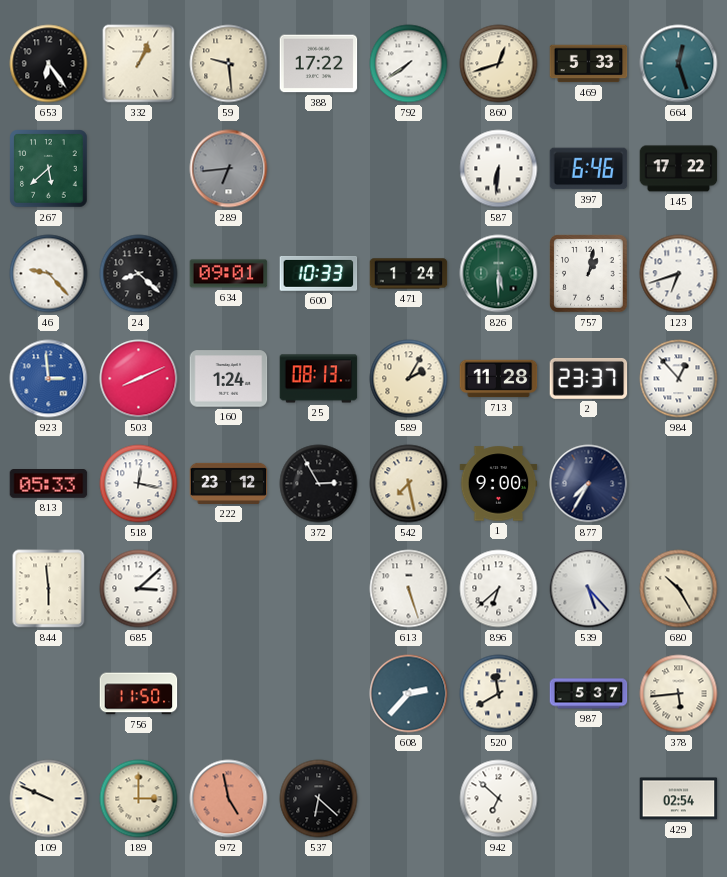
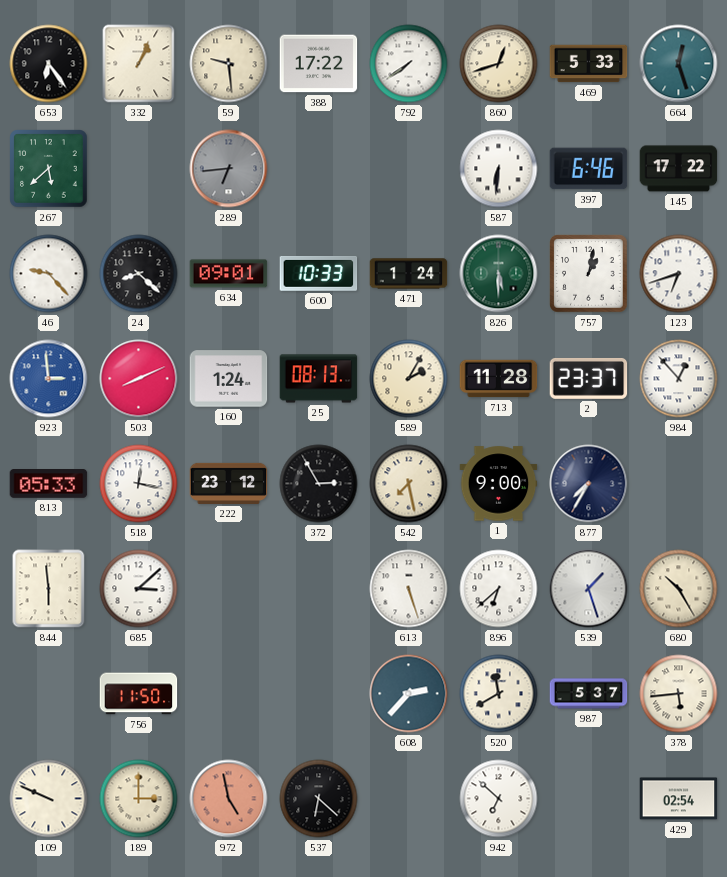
539: 5:23 -> 1:27 (589, 589)
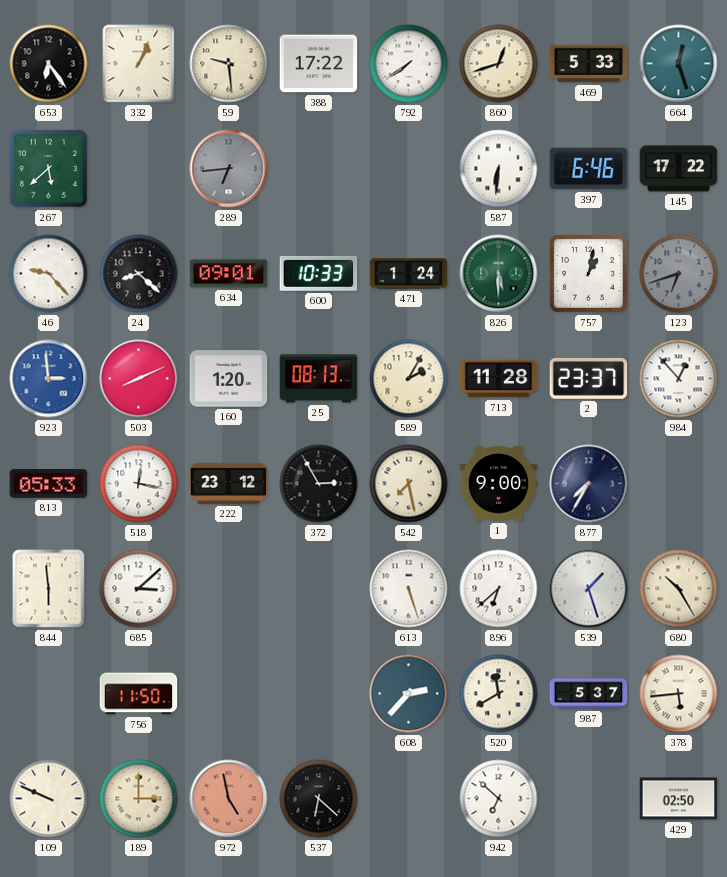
123 dial: white -> grey (679, 274)
160: 1:24 -> 1:20 (229, 379)
429: 02:54 -> 02:50 (679, 799)
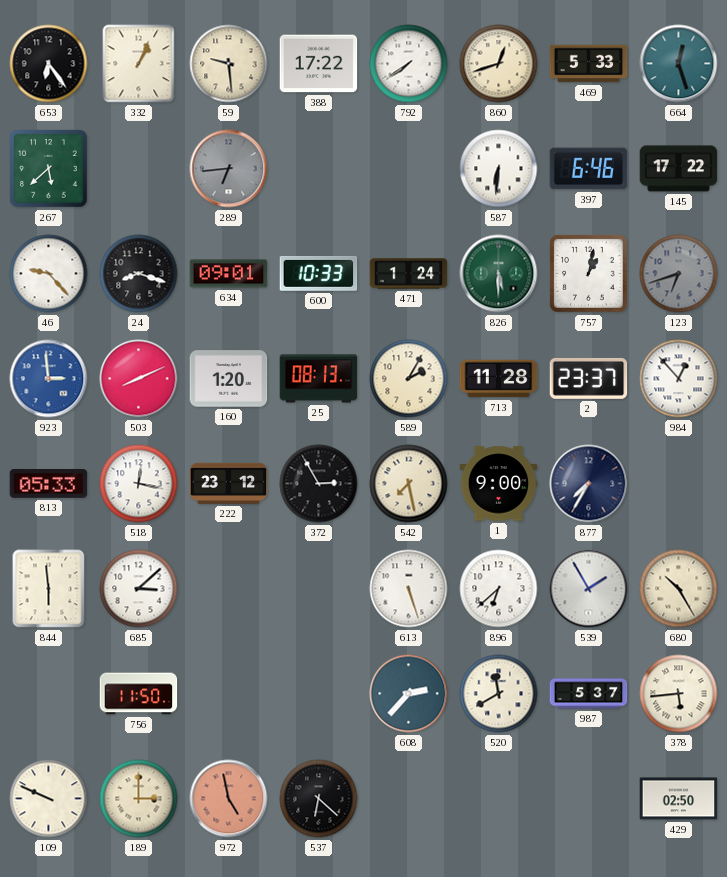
24: 8:22 -> 8:18 (139, 274)
539: 1:27 -> 1:55 (589, 589)
942: 6:52 -> none (499, 799)
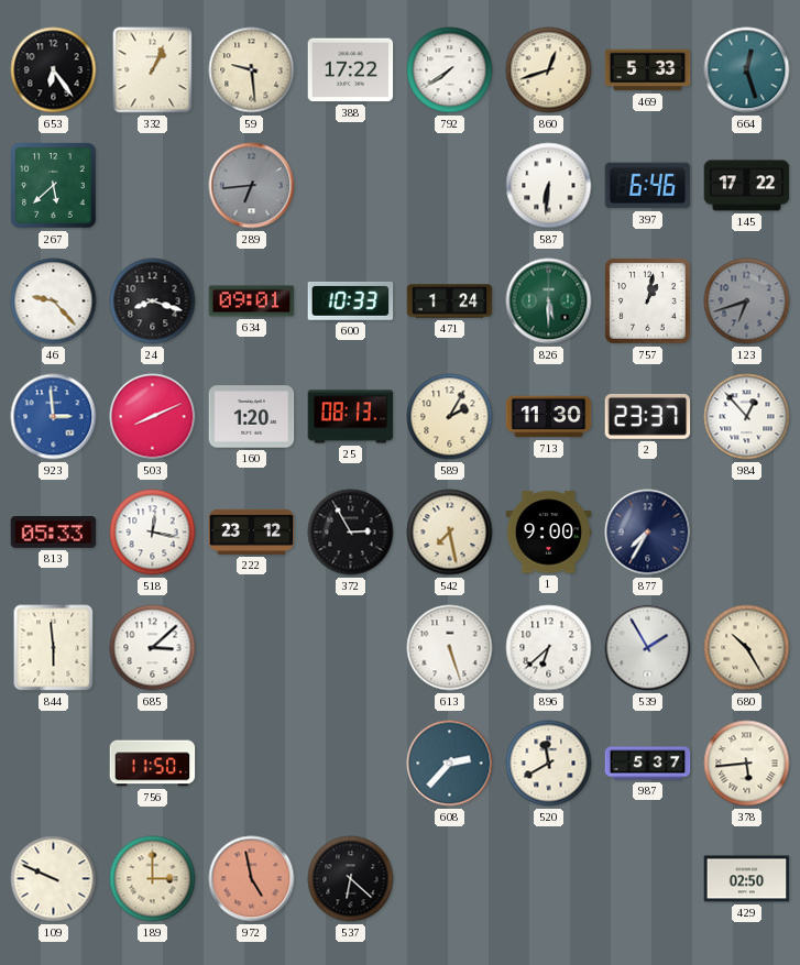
713: 11:28 -> 11:30 (549, 417)
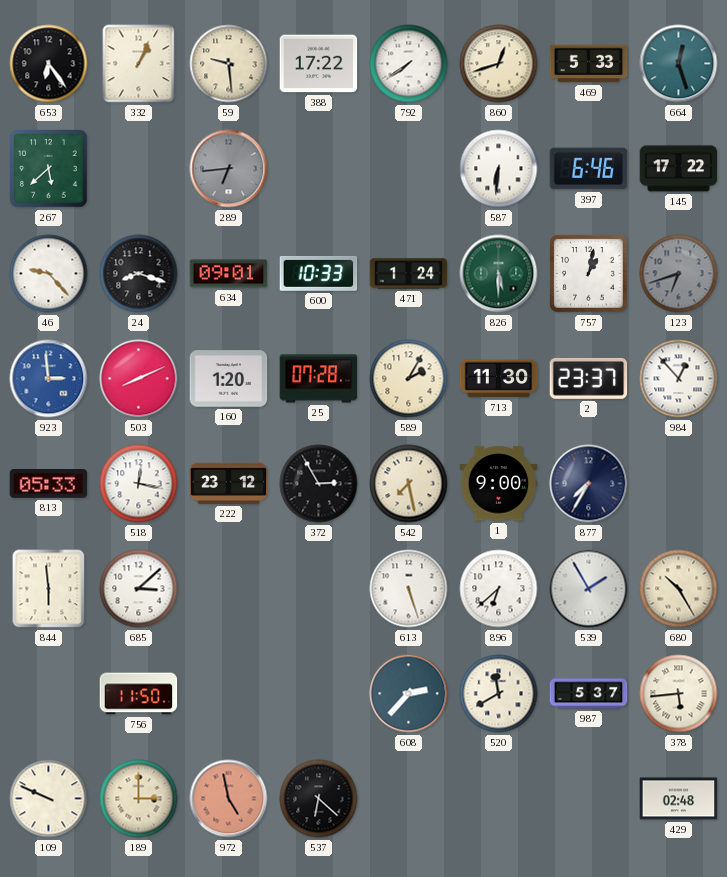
25: 08:13 -> 07:28 (319, 379)
429: 02:50 -> 02:48 (679, 799)
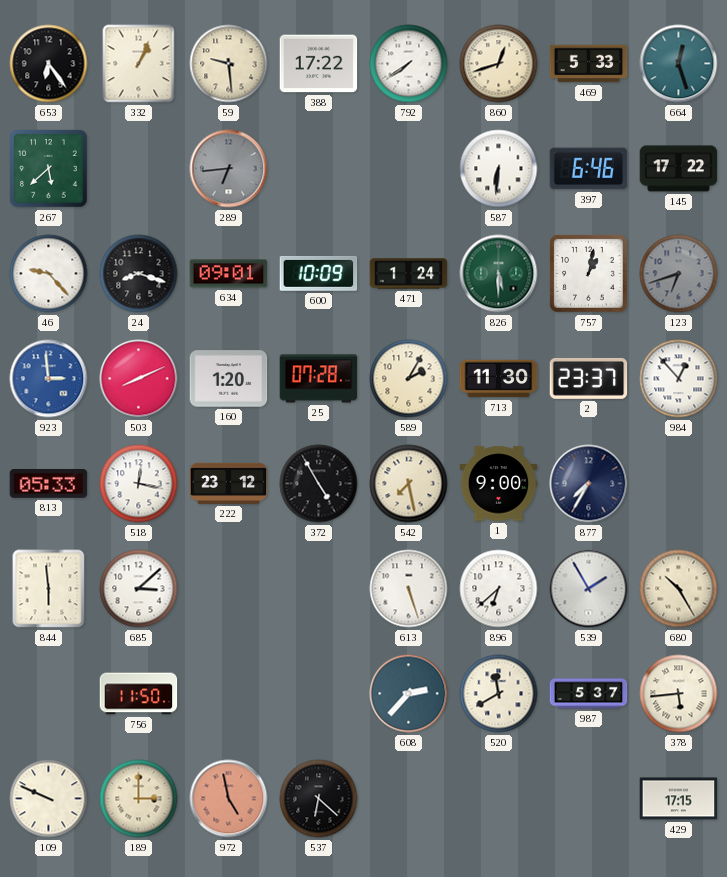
600: 10:33 -> 10:09 (319, 273)
372: 2:55 -> 4:55 (319, 484)
429: 02:48 -> 17:15 (679, 799)
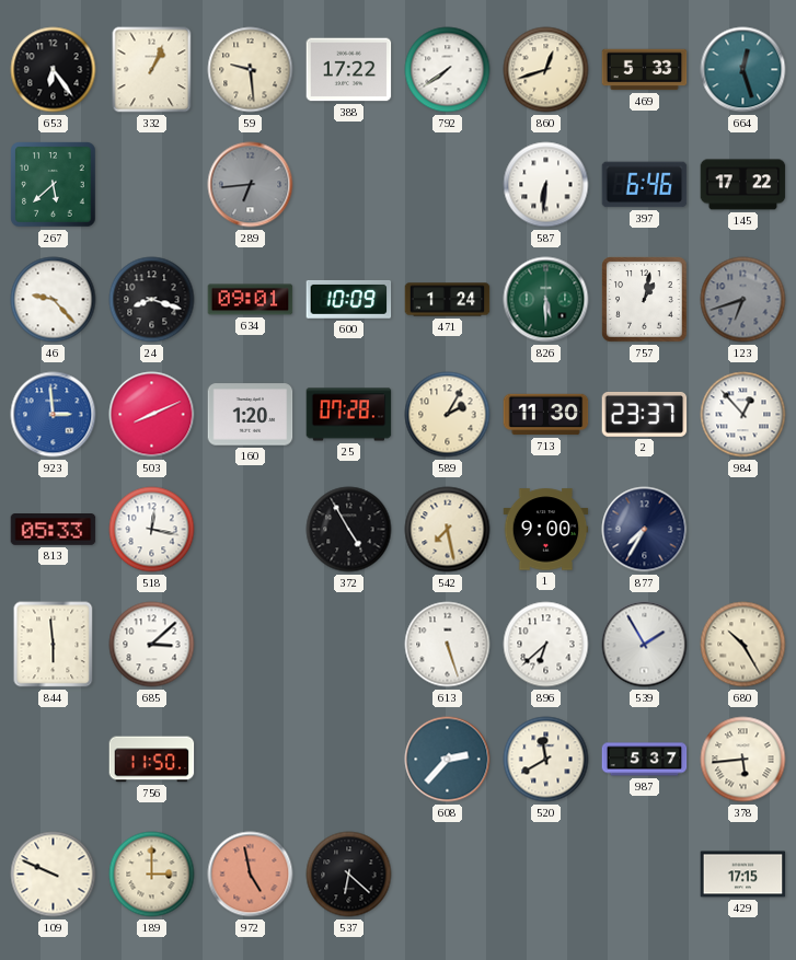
222: 23:12 -> none (229, 483)
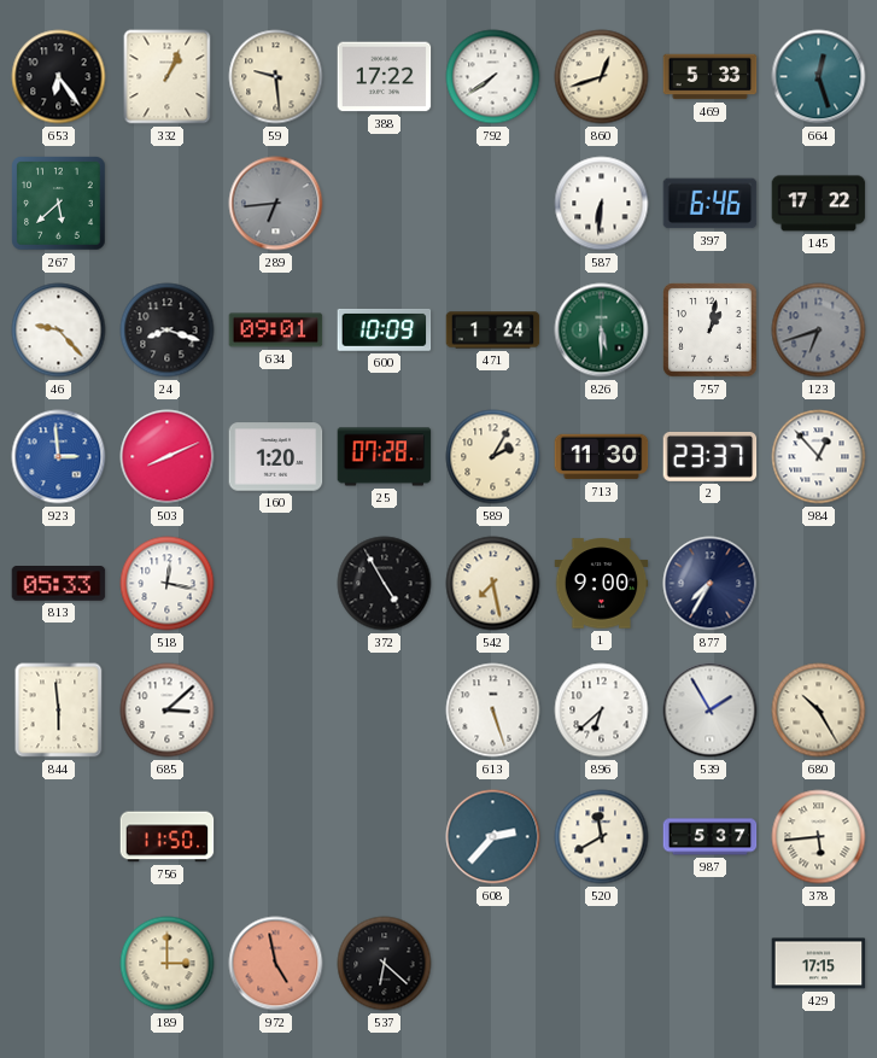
109: 9:49 -> none (54, 875)
